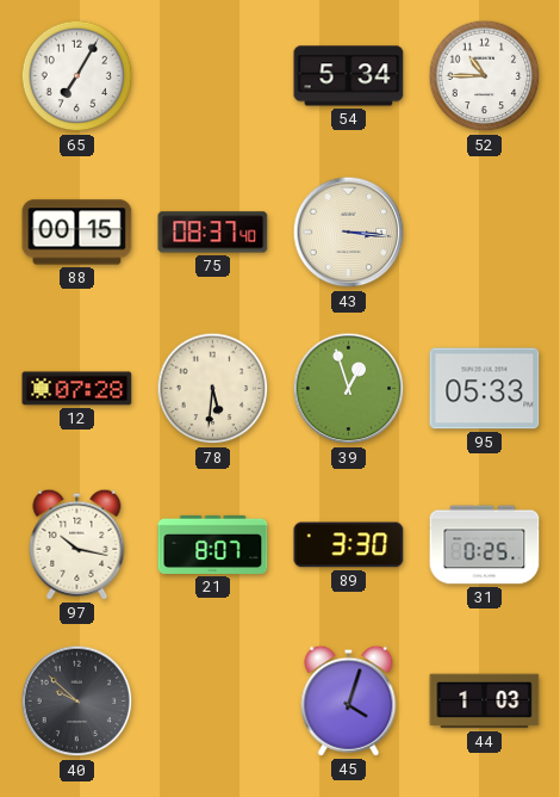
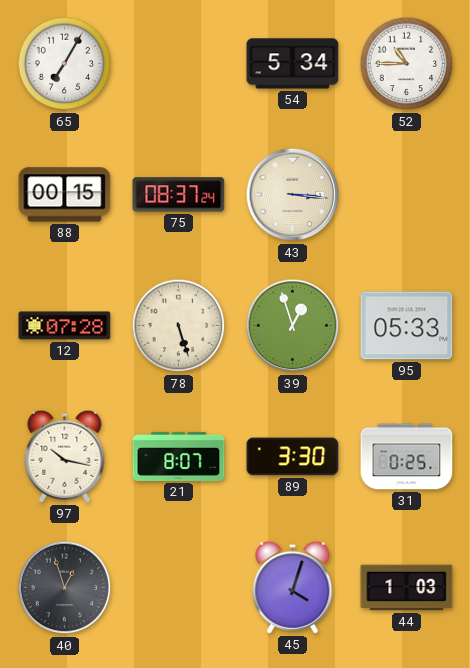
75: 08:37:40 -> 08:37:24 (179, 195)
78: 5:31 -> 5:27 (179, 326)
40: 9:52 -> 12:57 (65, 588)
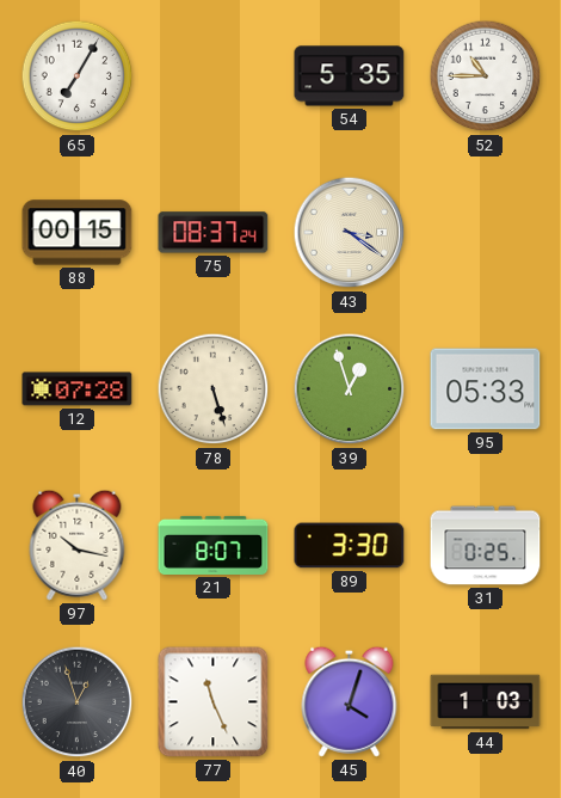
54: 5:34 -> 5:35 (350, 76)
43: 3:16 -> 3:21 (350, 233)
77: none -> 11:26 (214, 702)
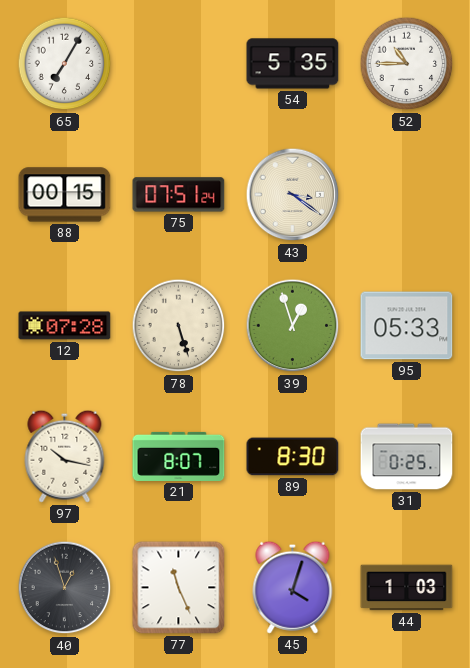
75: 08:37 -> 07:51 (179, 195)
89: 3:30 -> 8:30 (293, 457)
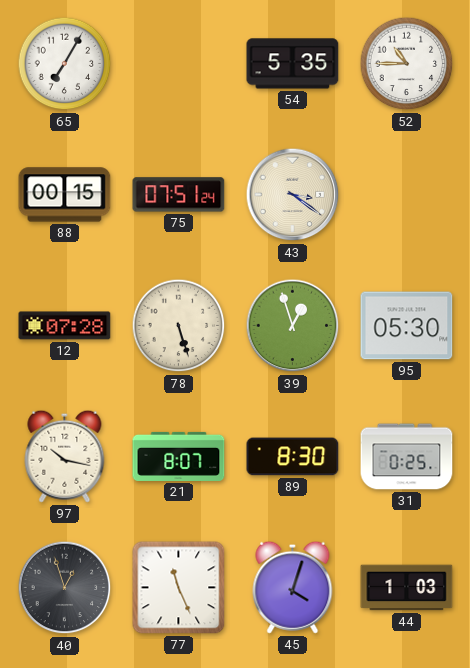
95: 05:33 -> 05:30 (407, 326)
